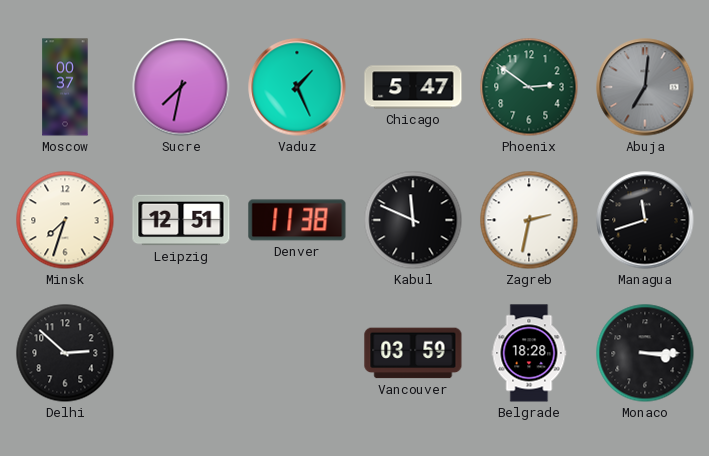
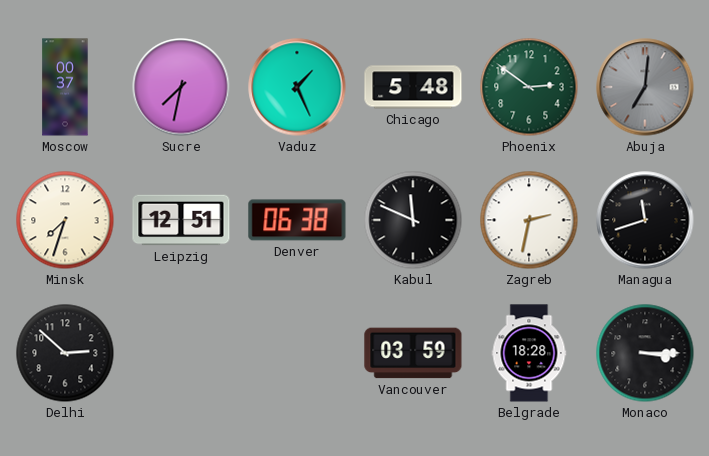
Chicago: 5:47 -> 5:48 (413, 87)
Denver: 11:38 -> 06:38 (297, 220)
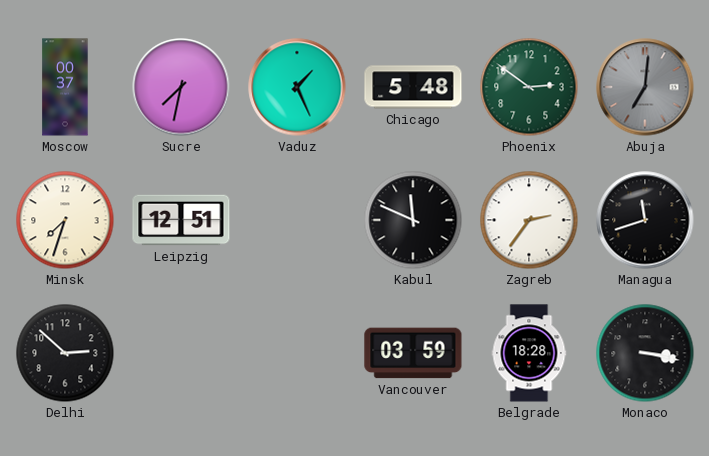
Denver: 06:38 -> none (297, 220)
Zagreb: 2:32 -> 2:36 (529, 220)
Monaco: 3:15 -> 3:17 (645, 353)
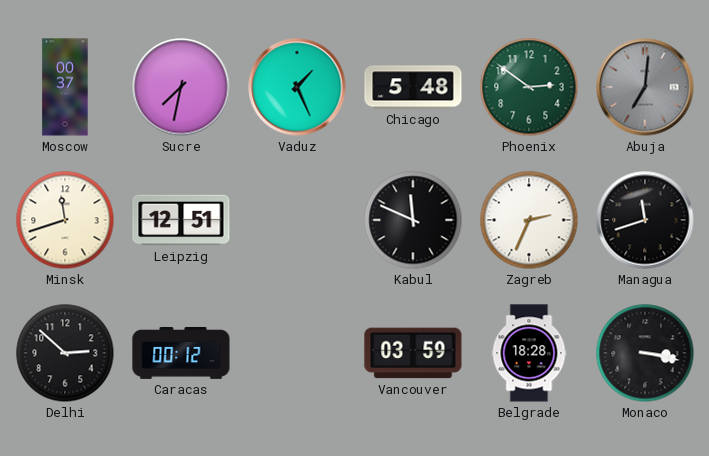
Minsk: 7:33 -> 11:42 (65, 220)
Zagreb: 2:36 -> 2:34 (529, 220)
Caracas: none -> 00:12 (181, 353)
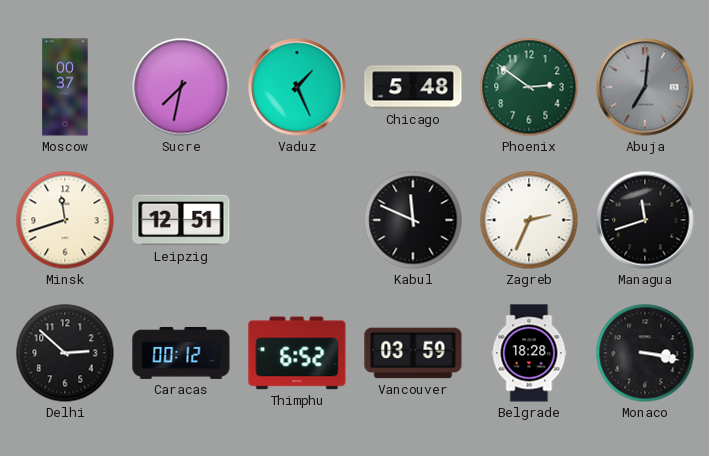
Thimphu: none -> 6:52 (297, 353)
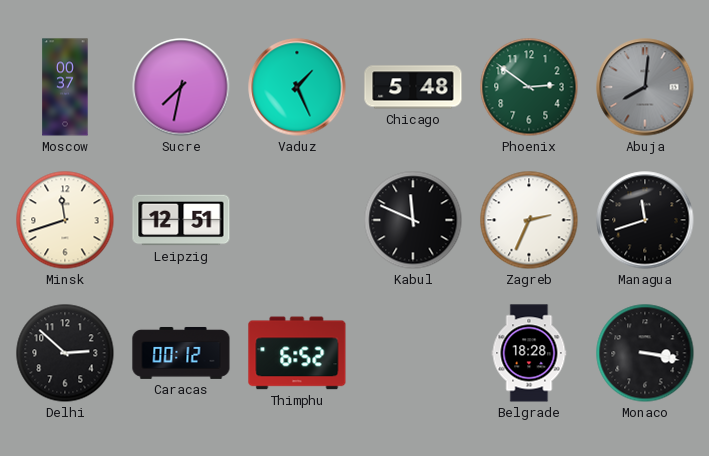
Abuja: 7:01 -> 8:01 (645, 87)
Vancouver: 03:59 -> none (413, 353)
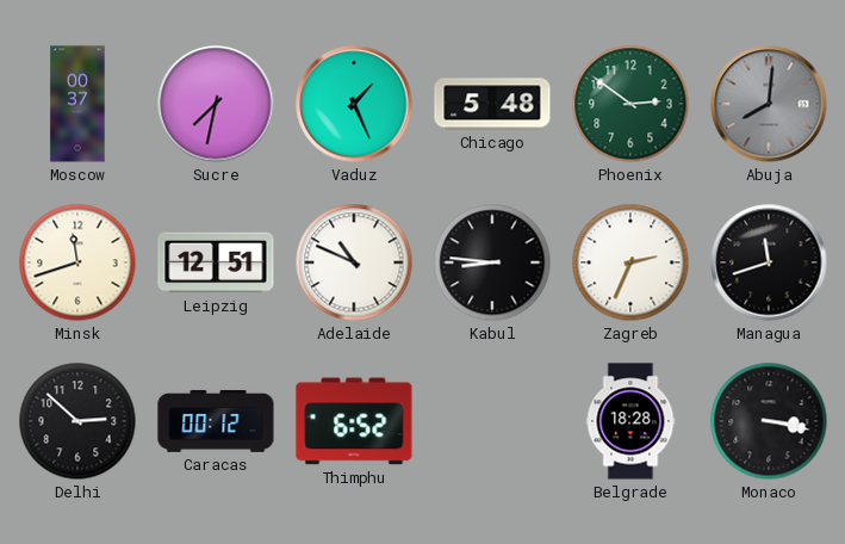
Adelaide: none -> 10:49 (354, 262)
Kabul: 11:49 -> 8:46 (492, 262)
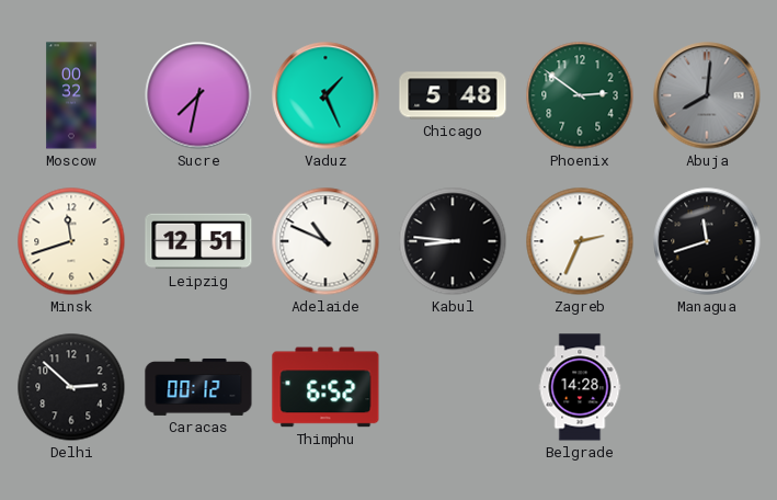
Moscow: 00:37 -> 00:32 (71, 95)
Belgrade: 18:28 -> 14:28 (580, 387)
Monaco: 3:17 -> none (769, 421)
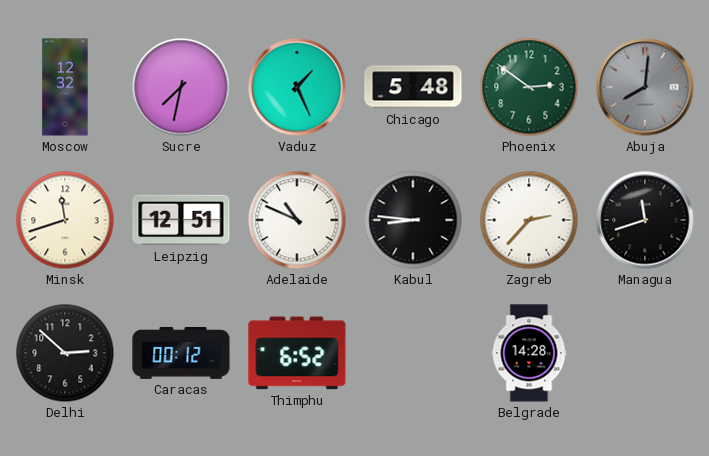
Moscow: 00:32 -> 12:32 (65, 87)
Zagreb: 2:34 -> 2:37 (529, 220)
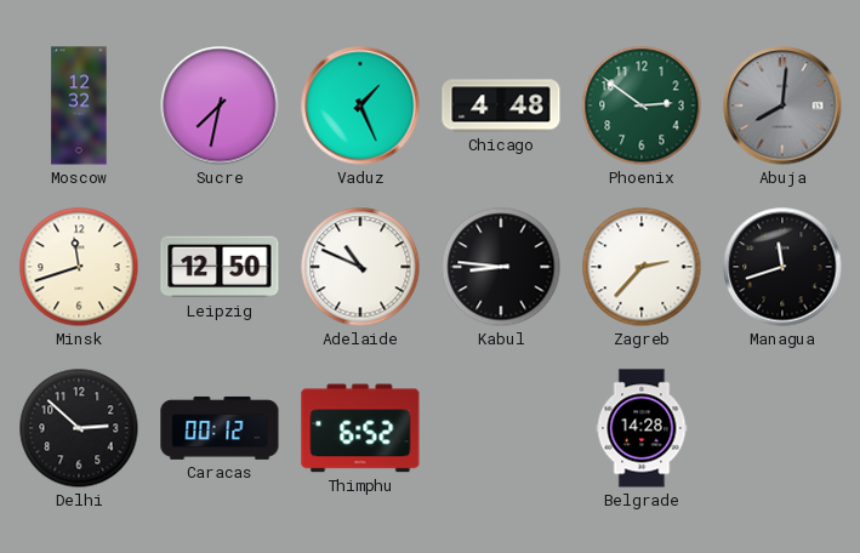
Chicago: 5:48 -> 4:48 (501, 106)
Leipzig: 12:51 -> 12:50 (220, 267)
